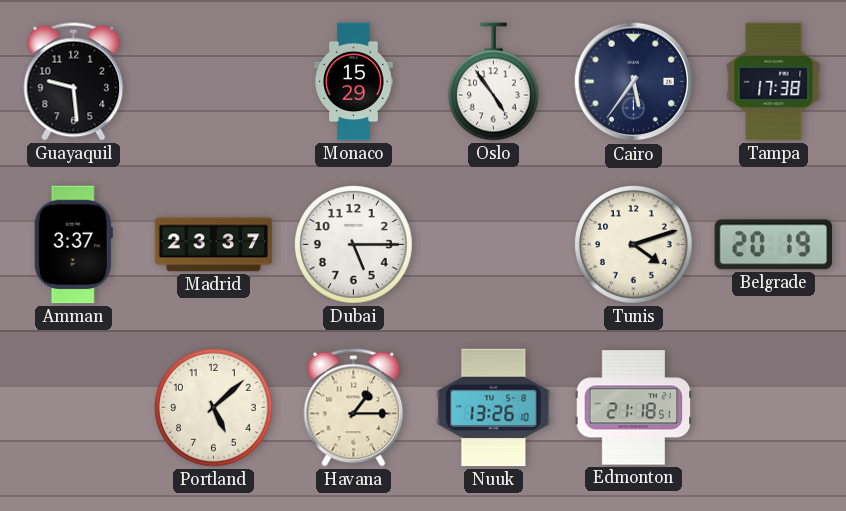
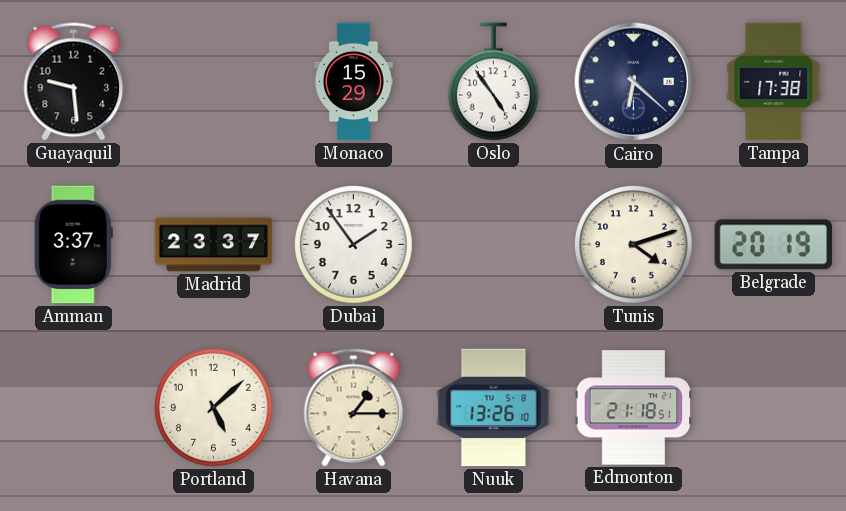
Cairo: 5:36 -> 6:22 (634, 82)
Dubai: 5:15 -> 1:54 (354, 245)
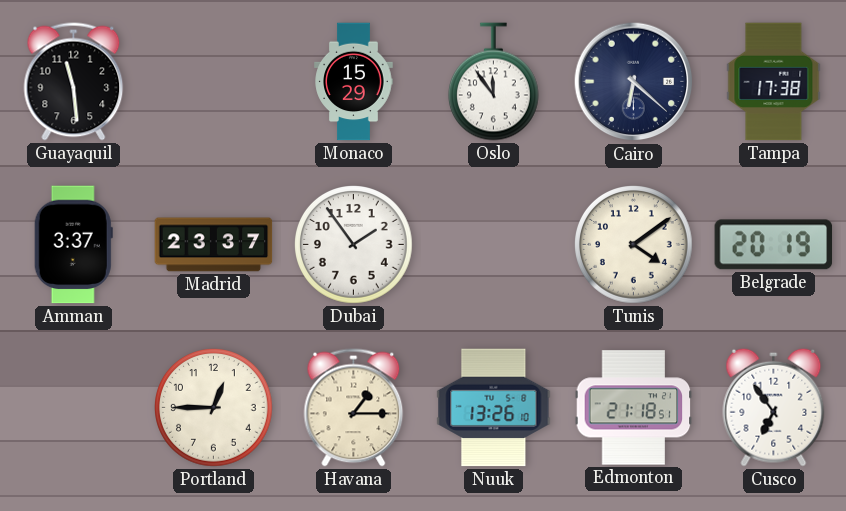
Guayaquil: 9:29 -> 11:29 (74, 82)
Oslo: 4:54 -> 11:54 (493, 82)
Tunis: 4:12 -> 4:09 (634, 245)
Portland: 5:08 -> 12:45 (214, 408)
Cusco: none -> 6:54 (774, 407)
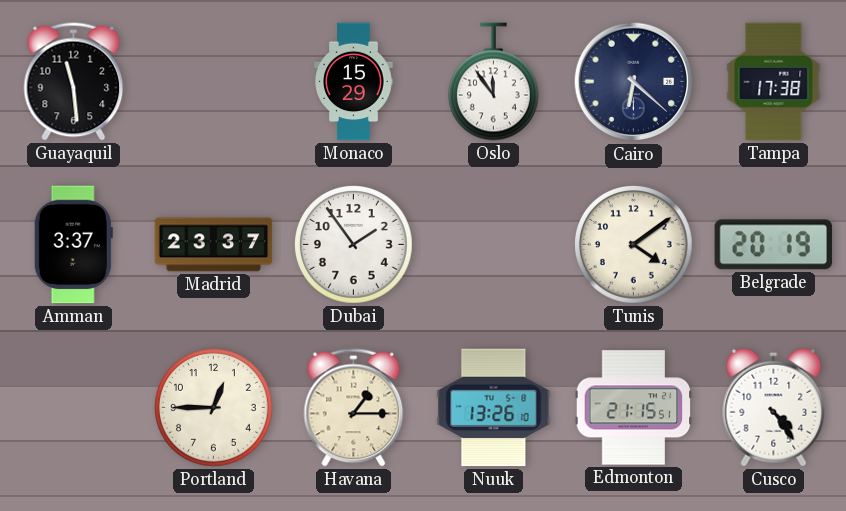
Edmonton: 21:18 -> 21:15 (634, 408)
Cusco: 6:54 -> 4:24 (774, 407)
